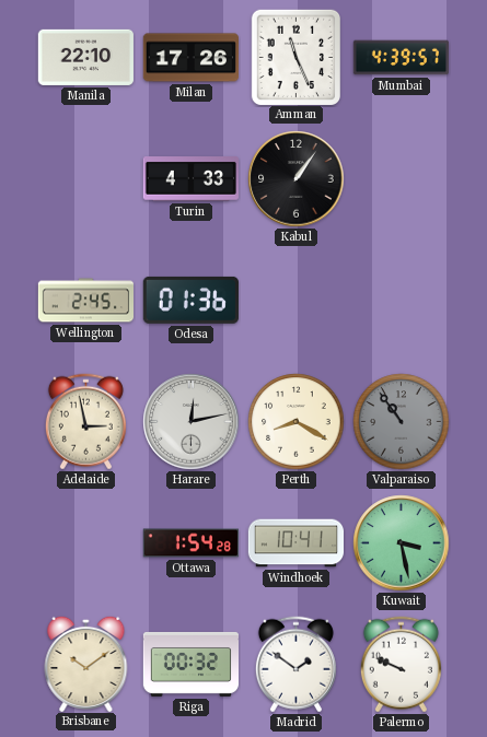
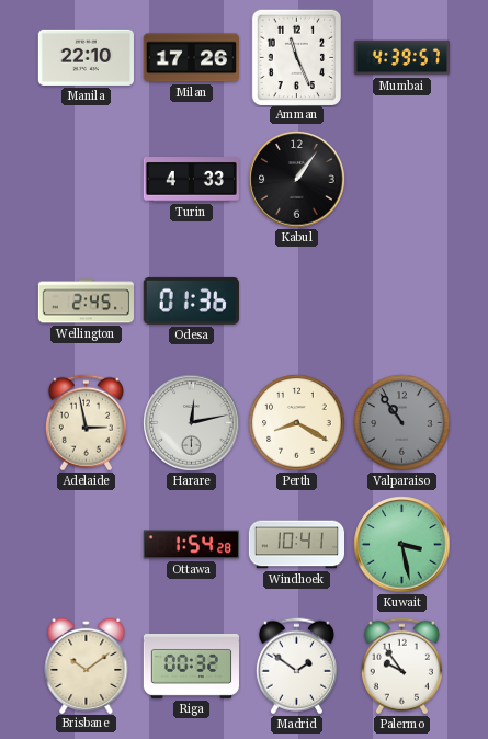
Palermo: 9:49 -> 9:54 (401, 667)
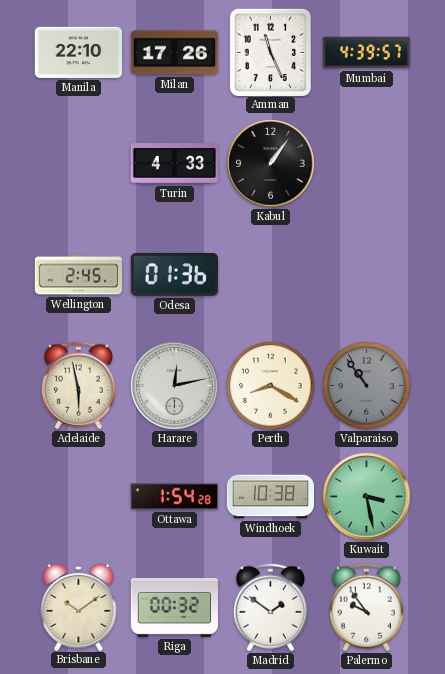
Adelaide: 2:58 -> 5:58 (78, 386)
Windhoek: 10:41 -> 10:38 (270, 497)
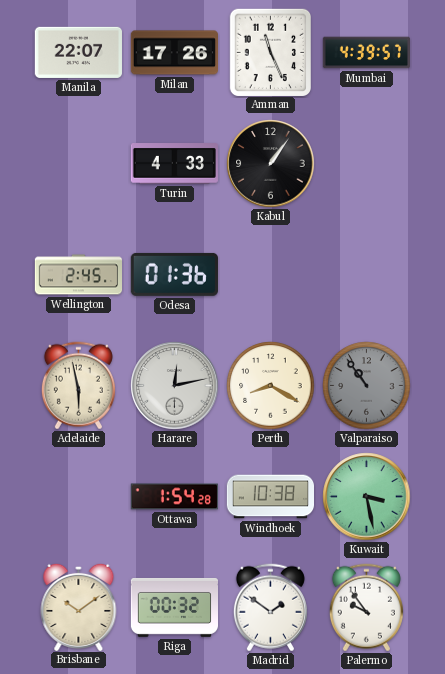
Manila: 22:10 -> 22:07 (78, 52)
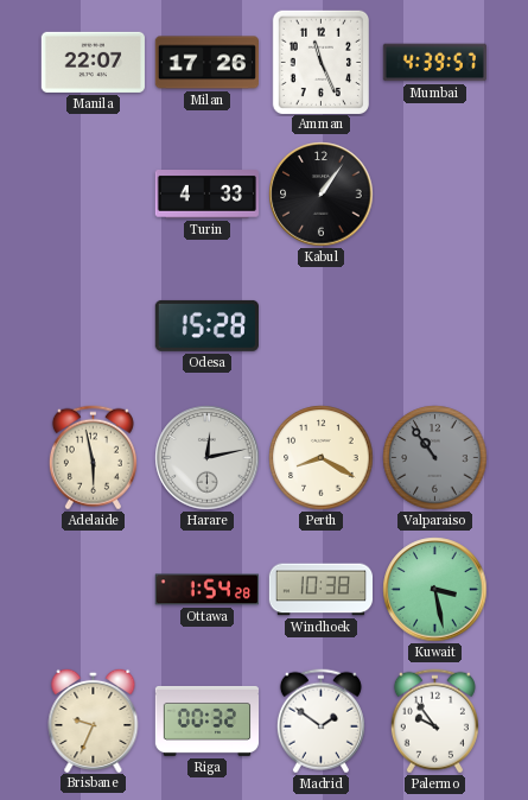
Wellington: 2:45 -> none (78, 275)
Odesa: 01:36 -> 15:28 (206, 325)
Brisbane: 10:09 -> 9:34 (94, 719)
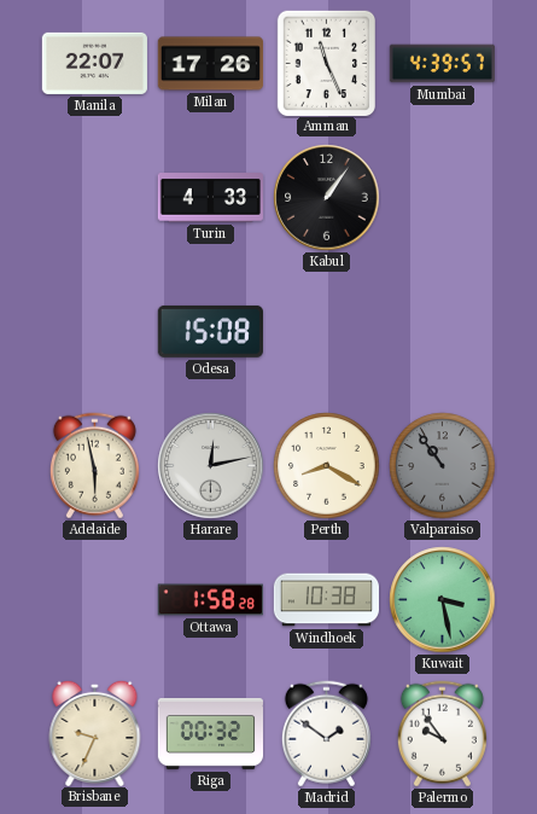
Odesa: 15:28 -> 15:08 (210, 331)
Ottawa: 1:54 -> 1:58 (210, 600)
